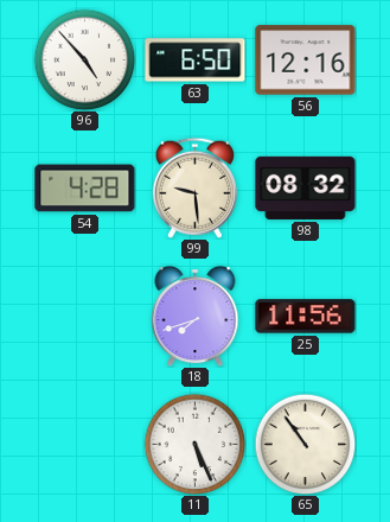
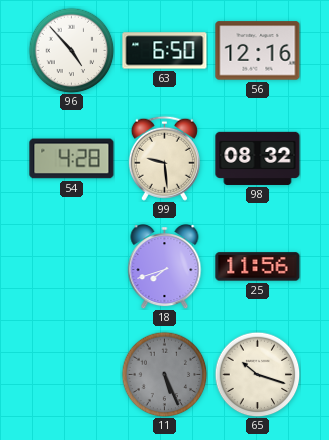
11 dial: white -> grey (164, 374)
65: 10:54 -> 10:18 (257, 374)
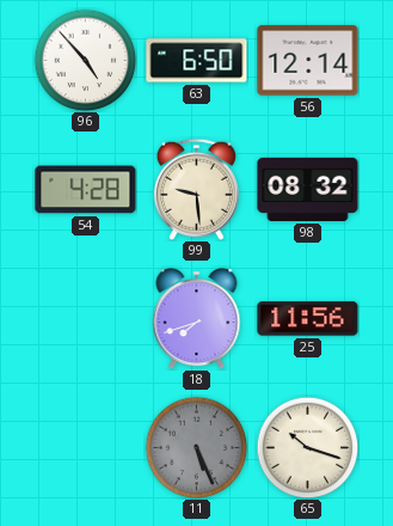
56: 12:16 -> 12:14 (308, 61)
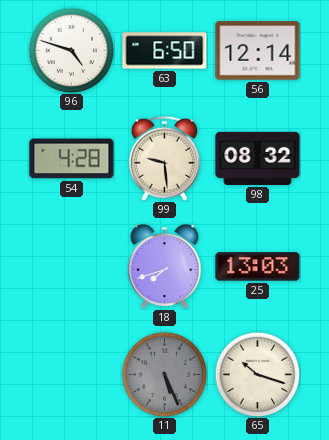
96: 4:53 -> 4:48 (71, 50)
25: 11:56 -> 13:03 (258, 267)
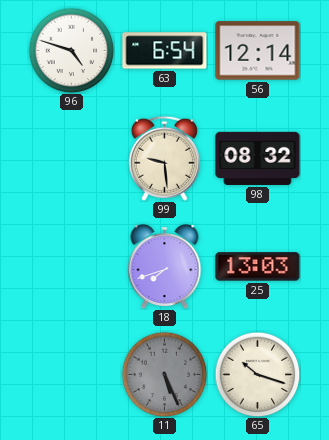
63: 6:50 -> 6:54 (165, 51)
54: 4:28 -> none (72, 159)
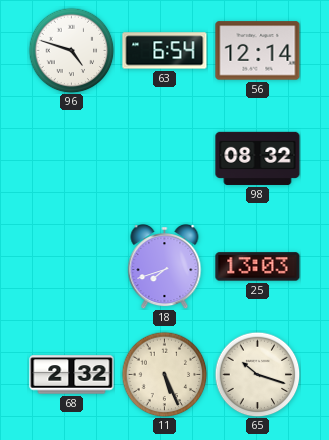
99: 9:29 -> none (164, 158)
68: none -> 2:32 (72, 375)
11 dial: grey -> cream (164, 374)
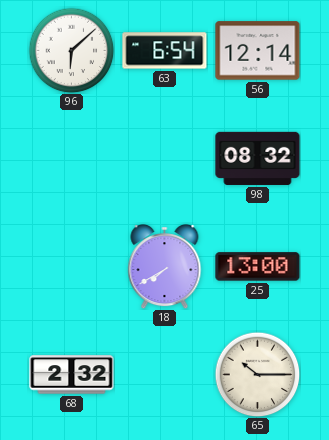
96: 4:48 -> 6:08 (71, 50)
18: 7:42 -> 7:40 (165, 267)
25: 13:03 -> 13:00 (258, 267)
11: 5:26 -> none (164, 374)
65: 10:18 -> 10:15 (257, 374)
